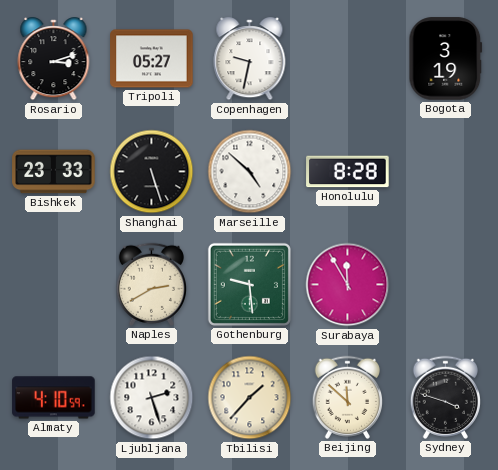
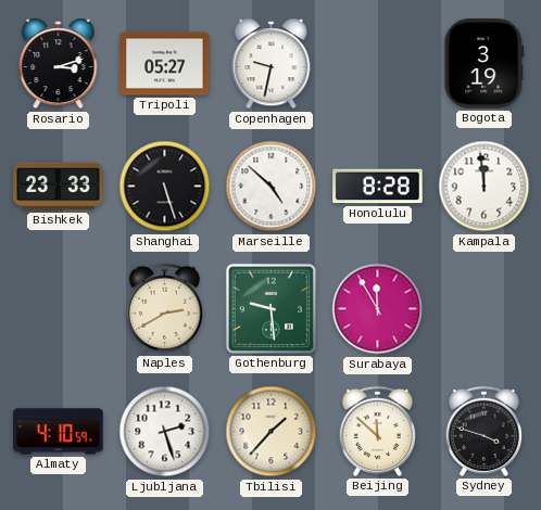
Kampala: none -> 11:59 (485, 187)
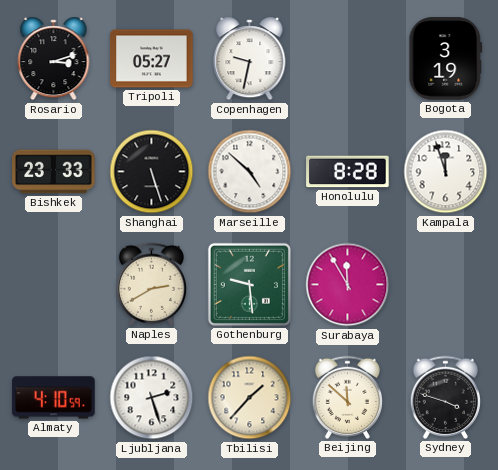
Kampala: 11:59 -> 11:57 (446, 172)
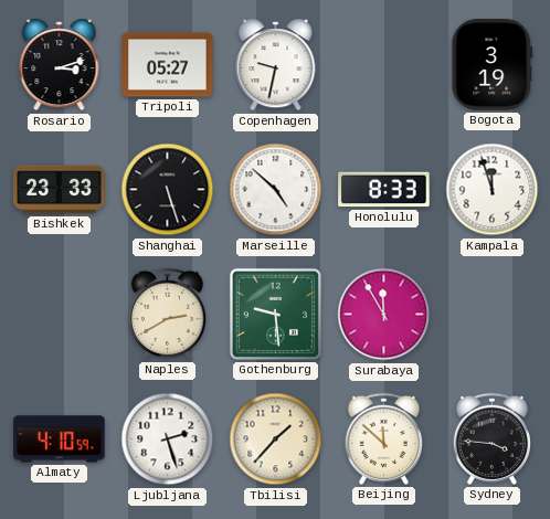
Honolulu: 8:28 -> 8:33 (384, 190)
Sydney: 3:48 -> 3:46 (491, 438)
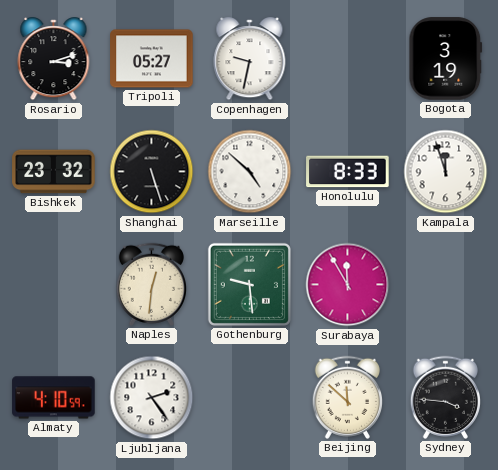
Bishkek: 23:33 -> 23:32 (54, 172)
Naples: 2:40 -> 12:31 (151, 284)
Ljubljana: 2:27 -> 2:24 (152, 398)
Tbilisi: 1:37 -> none (276, 439)
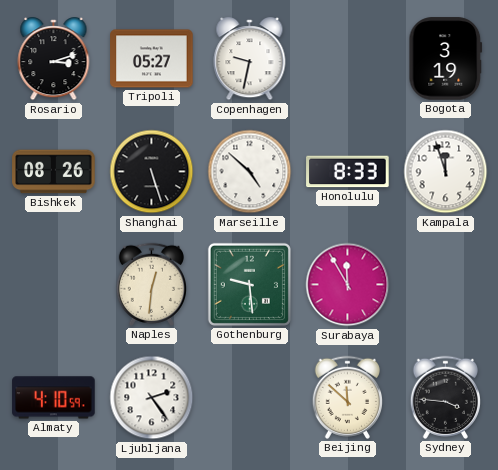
Bishkek: 23:32 -> 08:26 (54, 172)
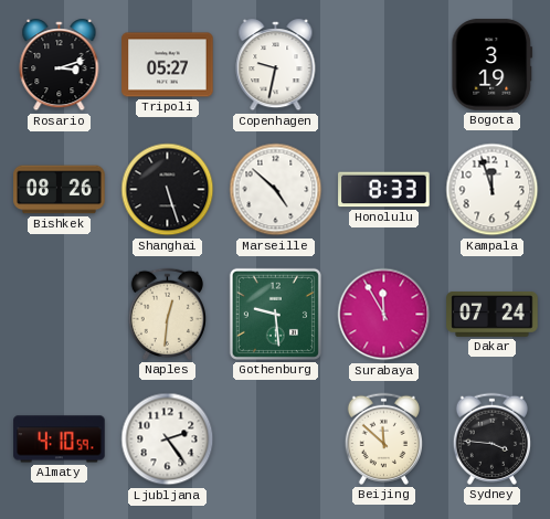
Dakar: none -> 07:24 (493, 314)
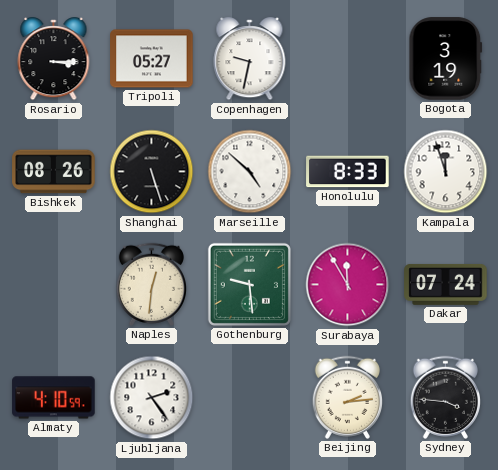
Rosario: 3:12 -> 3:15 (54, 59)
Beijing: 11:52 -> 2:14 (347, 397)
